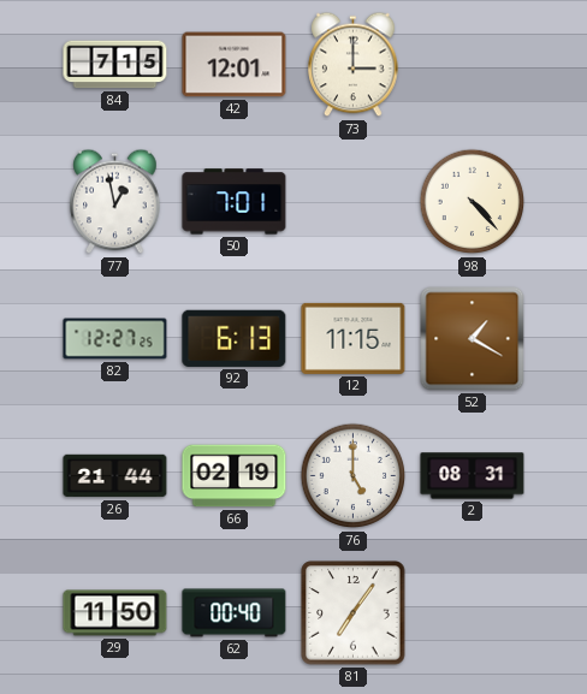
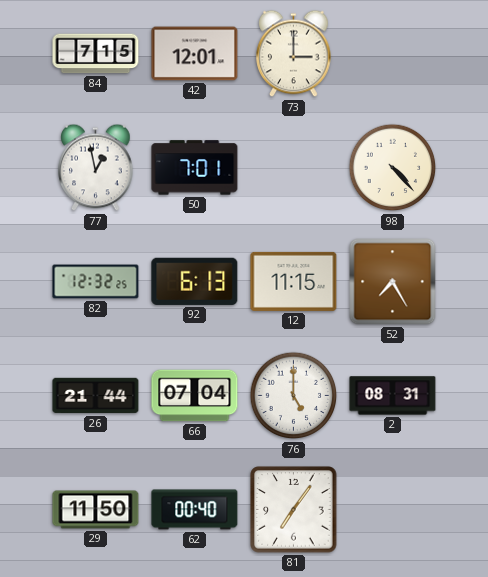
82: 12:27 -> 12:32 (96, 282)
52: 1:20 -> 7:25 (393, 282)
66: 02:19 -> 07:04 (195, 396)
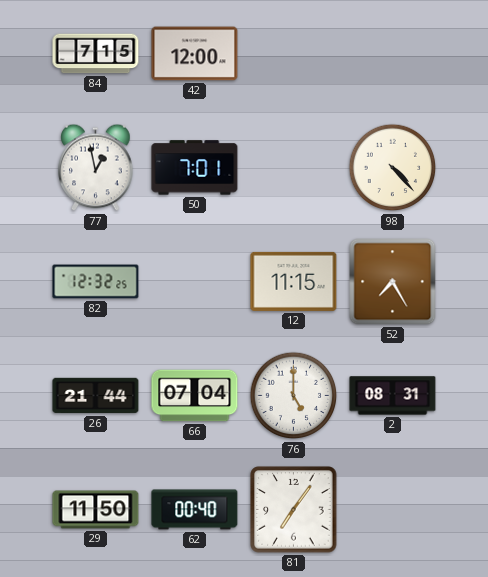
42: 12:01 -> 12:00 (195, 54)
73: 3:00 -> none (294, 54)
92: 6:13 -> none (195, 281)
